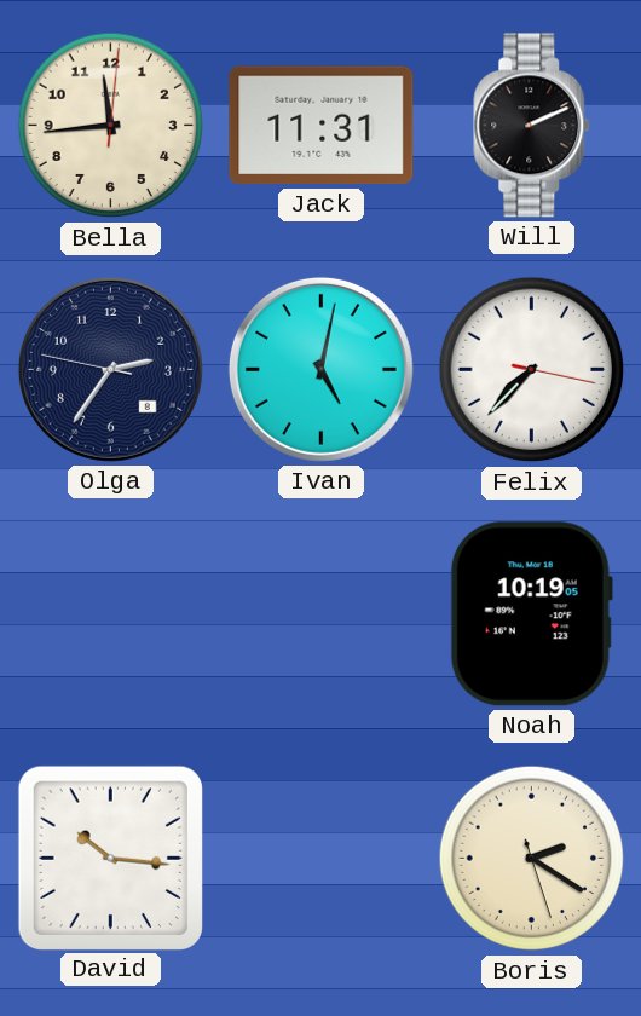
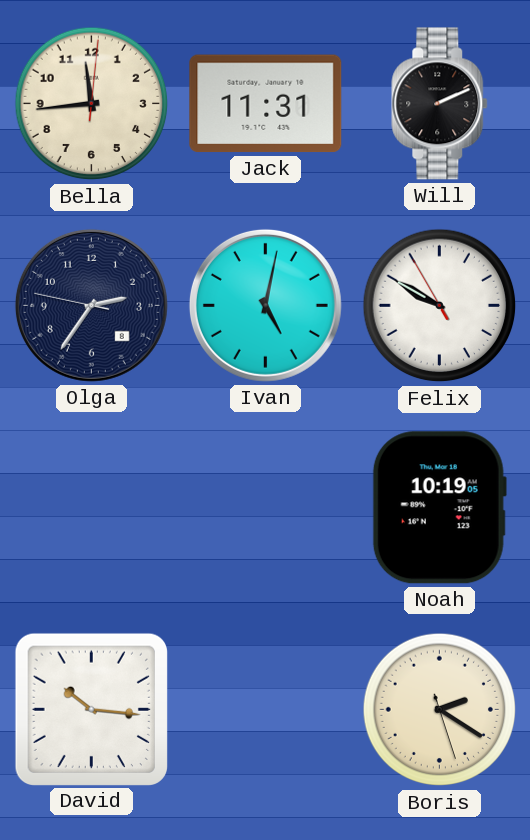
Felix: 7:37 -> 9:49 (440, 306)
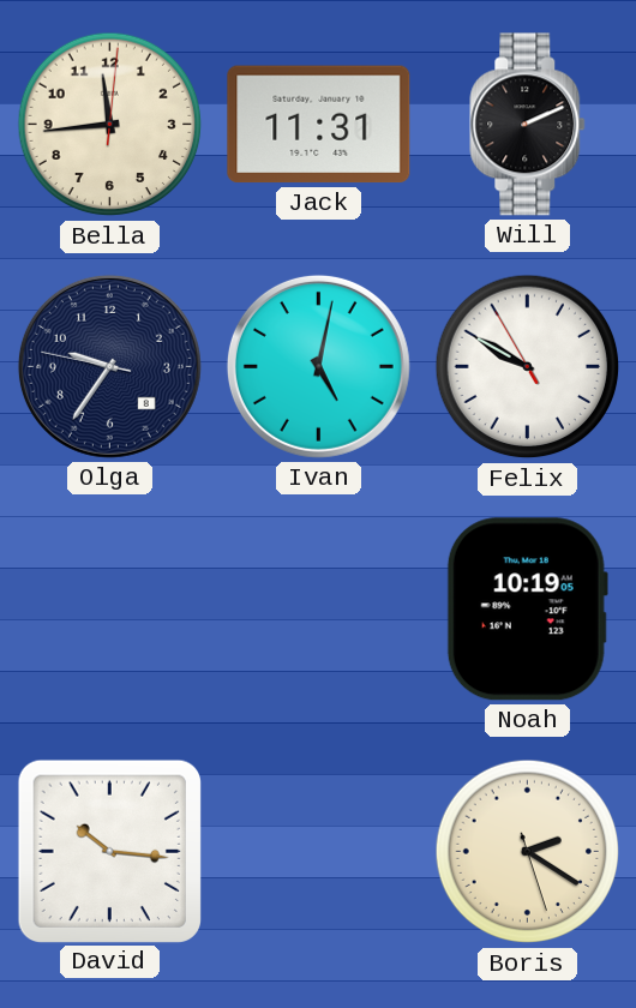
Olga: 2:35 -> 9:35 (109, 366)
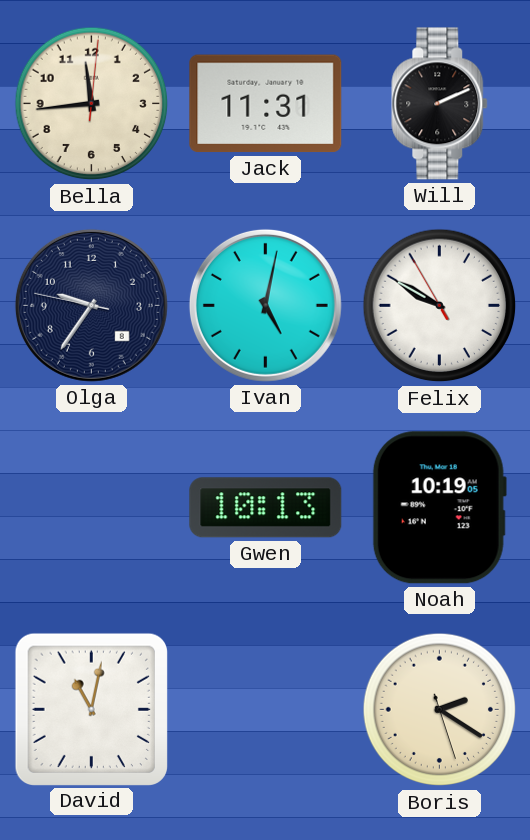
Gwen: none -> 10:13 (266, 508)
David: 10:16 -> 11:02 (91, 709)
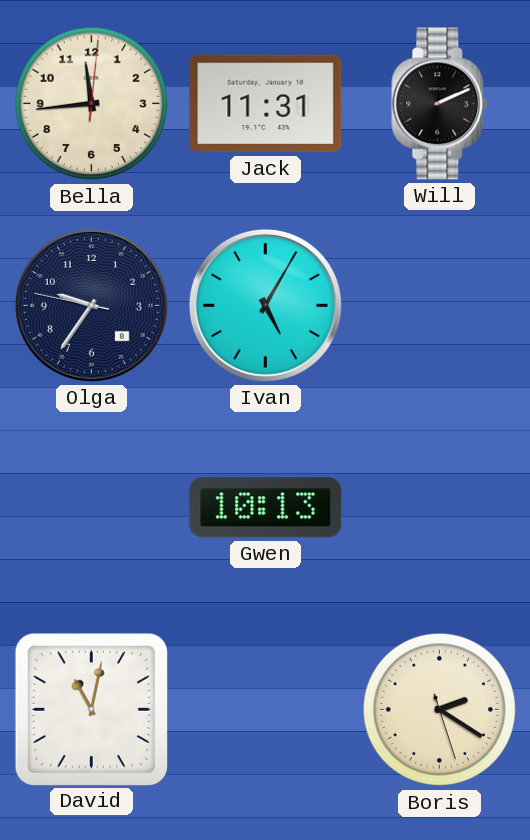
Ivan: 5:02 -> 5:05 (265, 305)
Felix: 9:49 -> none (440, 306)
Noah: 10:19 -> none (439, 508)
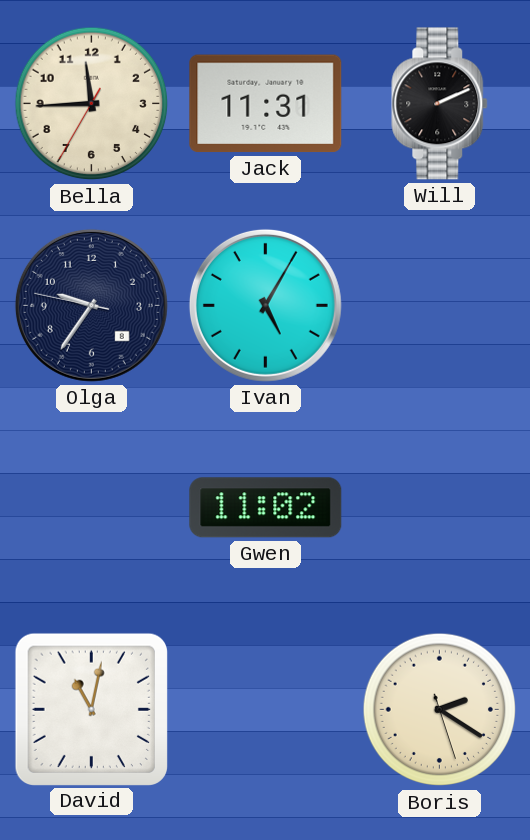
Bella: 11:44:01 -> 11:44:35 (92, 104)
Gwen: 10:13 -> 11:02 (266, 508)
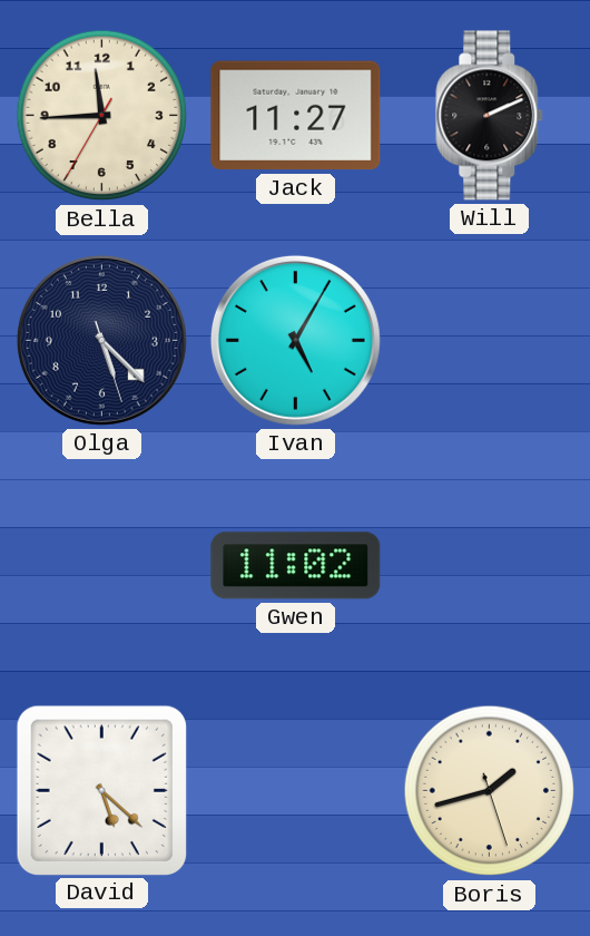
Jack: 11:31 -> 11:27 (296, 116)
Olga: 9:35 -> 5:22 (101, 340)
David: 11:02 -> 5:22 (101, 790)
Boris: 2:20 -> 1:42 (490, 791)
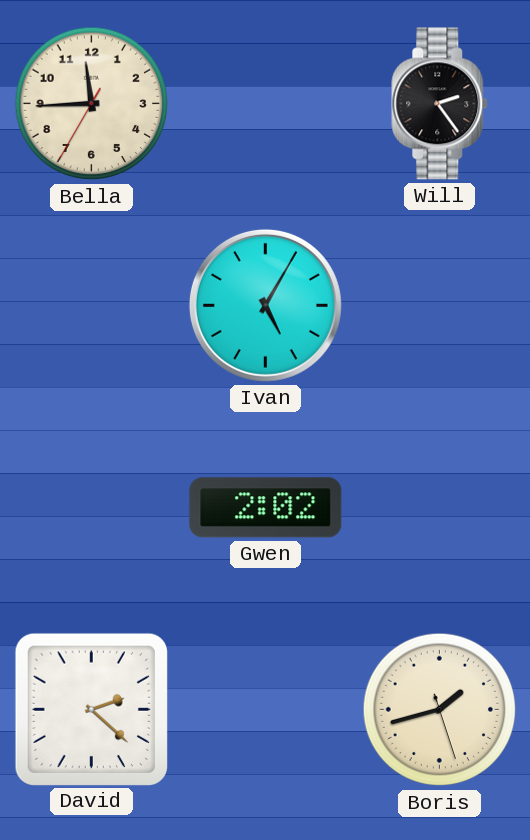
Jack: 11:27 -> none (296, 116)
Will: 2:11 -> 2:24 (440, 104)
Olga: 5:22 -> none (101, 340)
Gwen: 11:02 -> 2:02 (266, 508)
David: 5:22 -> 2:22 (91, 709)
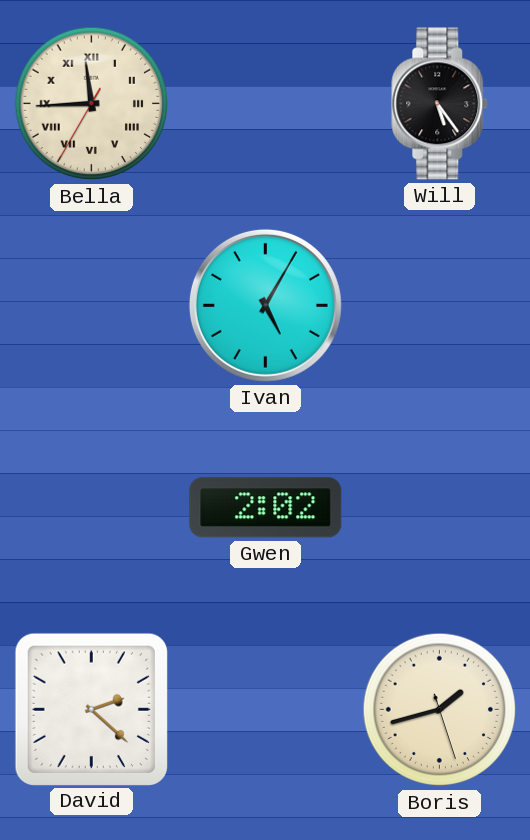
Bella numerals: Arabic -> Roman (92, 104)
Will: 2:24 -> 5:24 (440, 104)
